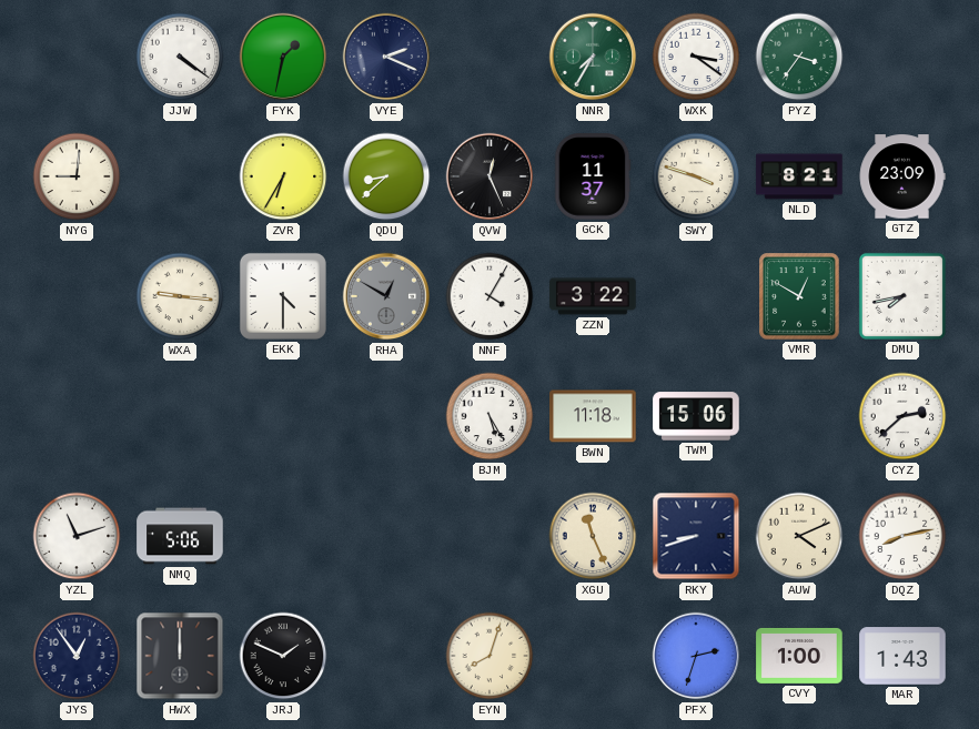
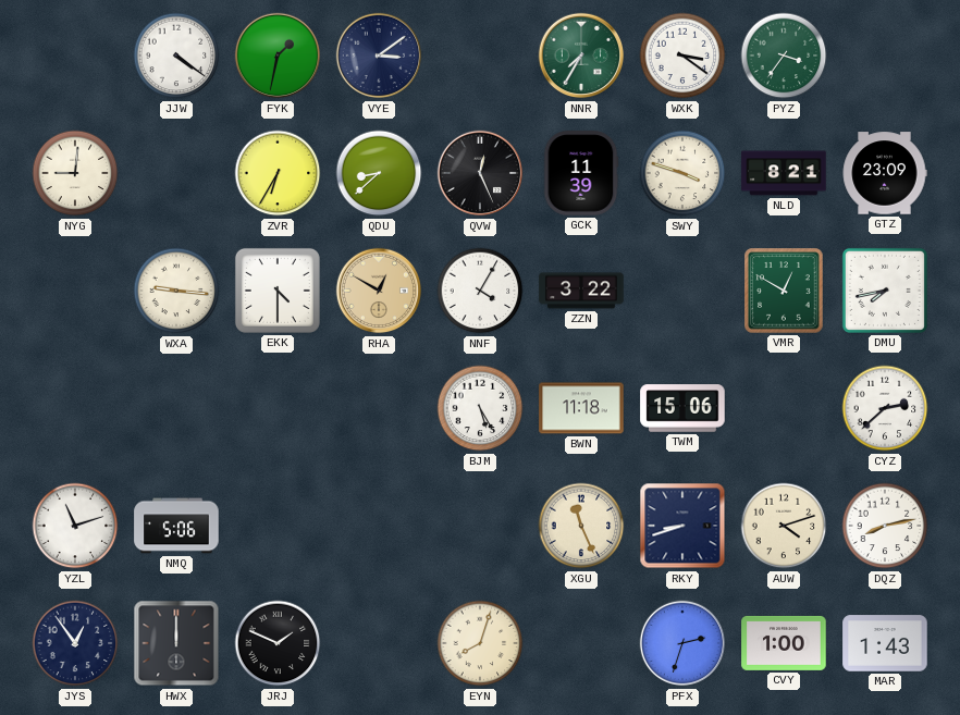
VYE: 2:19 -> 3:09 (379, 56)
GCK: 11:37 -> 11:39 (581, 173)
RHA dial: grey -> champagne (379, 291)
AUW: 4:11 -> 4:12 (784, 526)
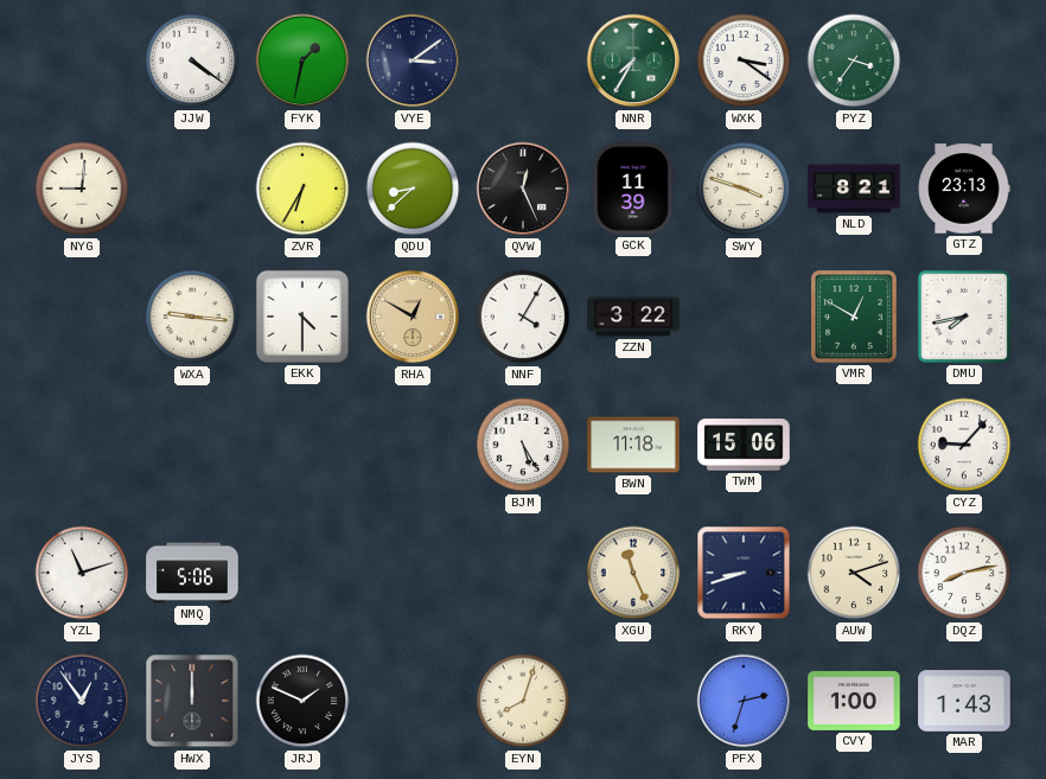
GTZ: 23:09 -> 23:13 (964, 189)
CYZ: 2:38 -> 9:07 (964, 445)
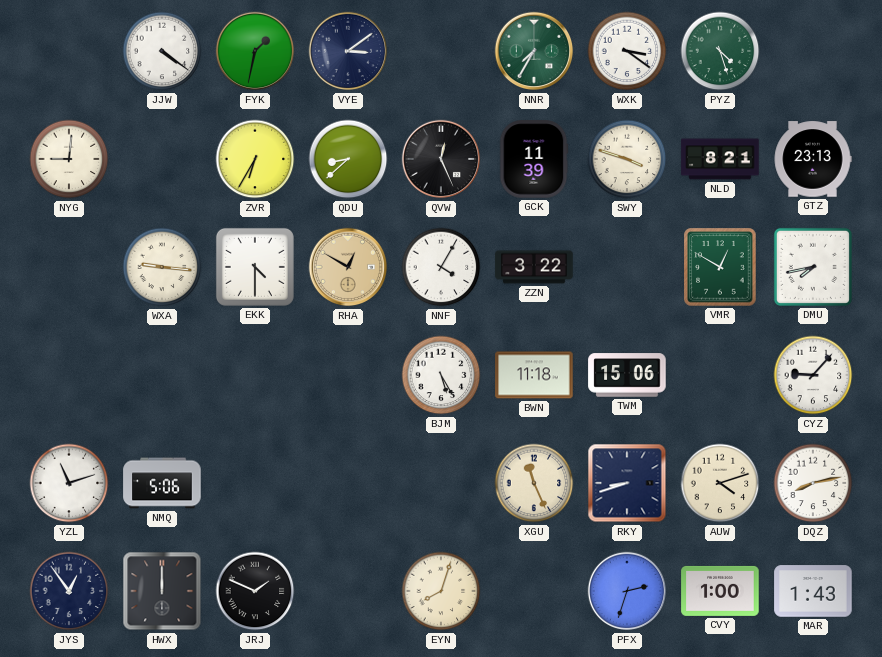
PYZ: 3:36 -> 4:27 (720, 51)
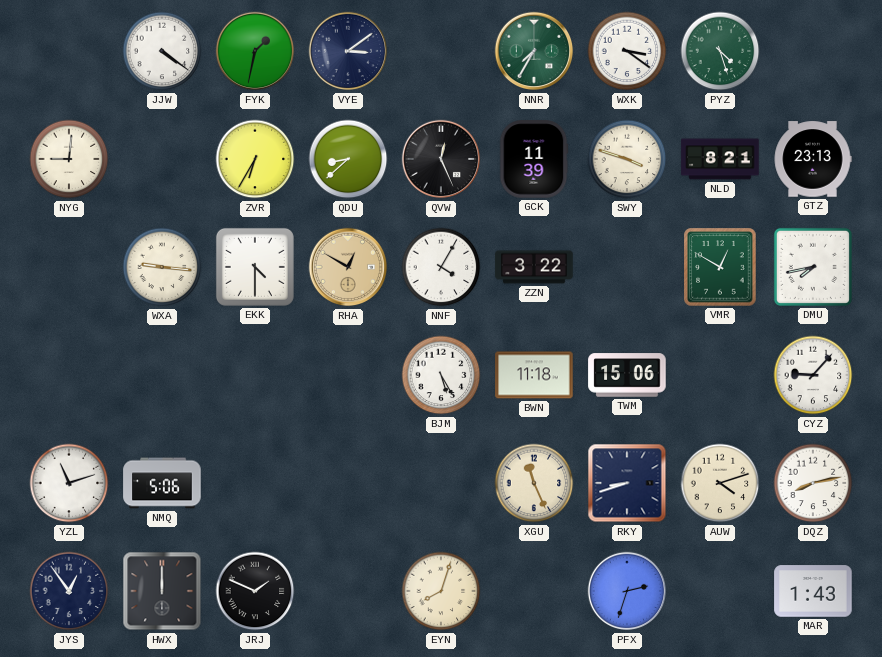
CVY: 1:00 -> none (720, 591)
